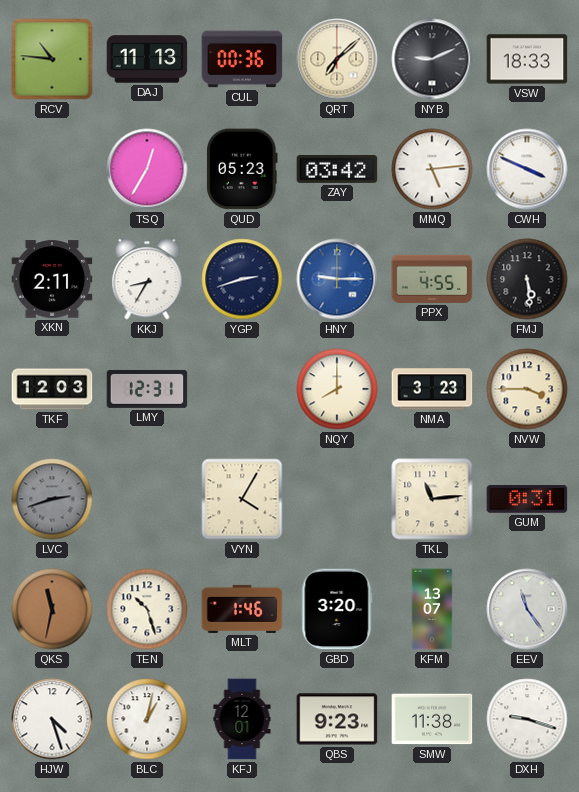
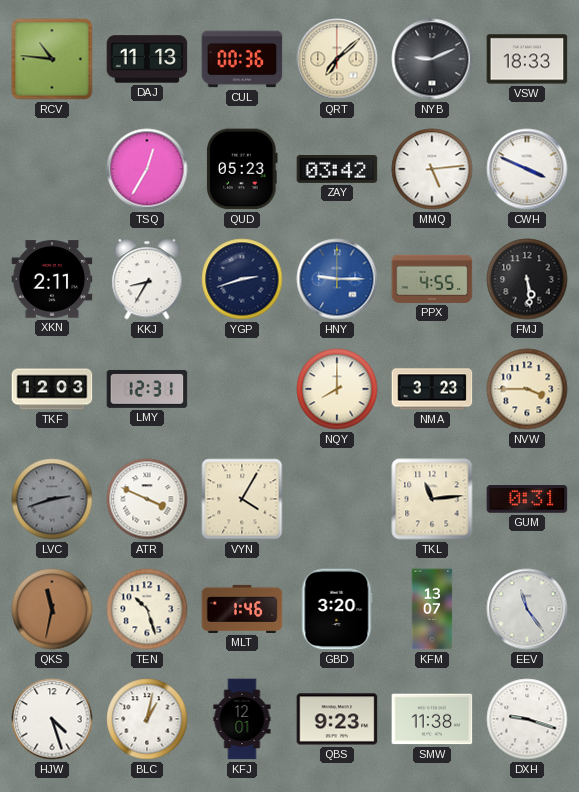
ATR: none -> 3:49 (147, 499)
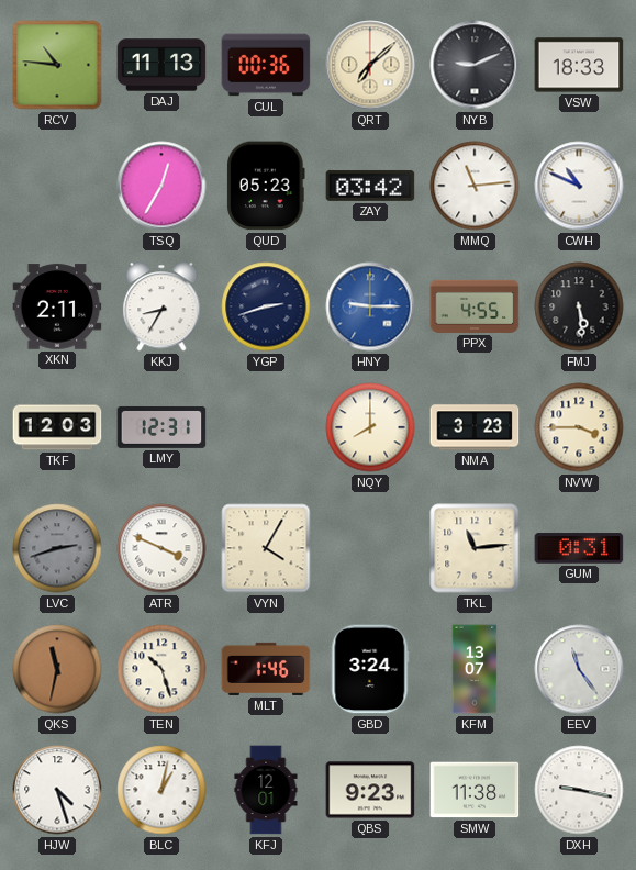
MMQ: 5:14 -> 11:14 (475, 186)
CWH: 3:49 -> 10:49 (579, 186)
GBD: 3:20 -> 3:24 (370, 669)
DXH: 9:18 -> 9:17 (579, 790)
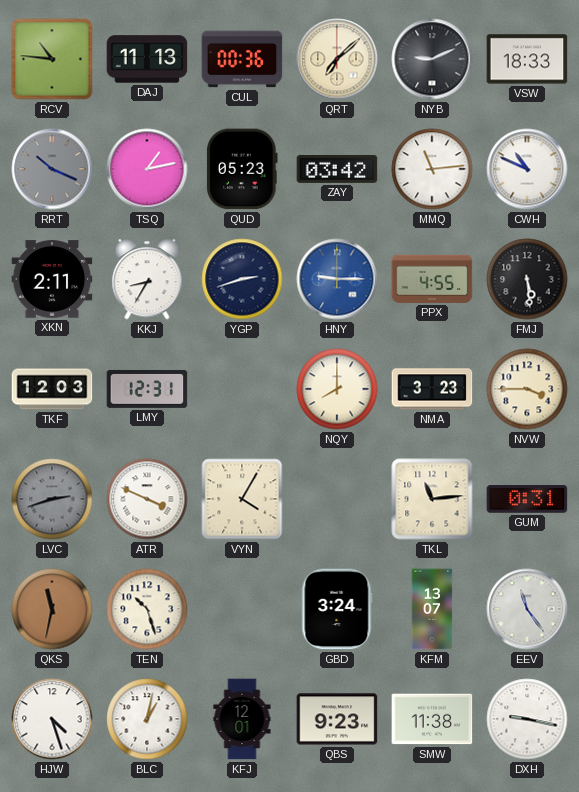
RRT: none -> 10:19 (52, 169)
TSQ: 12:35 -> 1:13 (147, 169)
MLT: 1:46 -> none (266, 669)
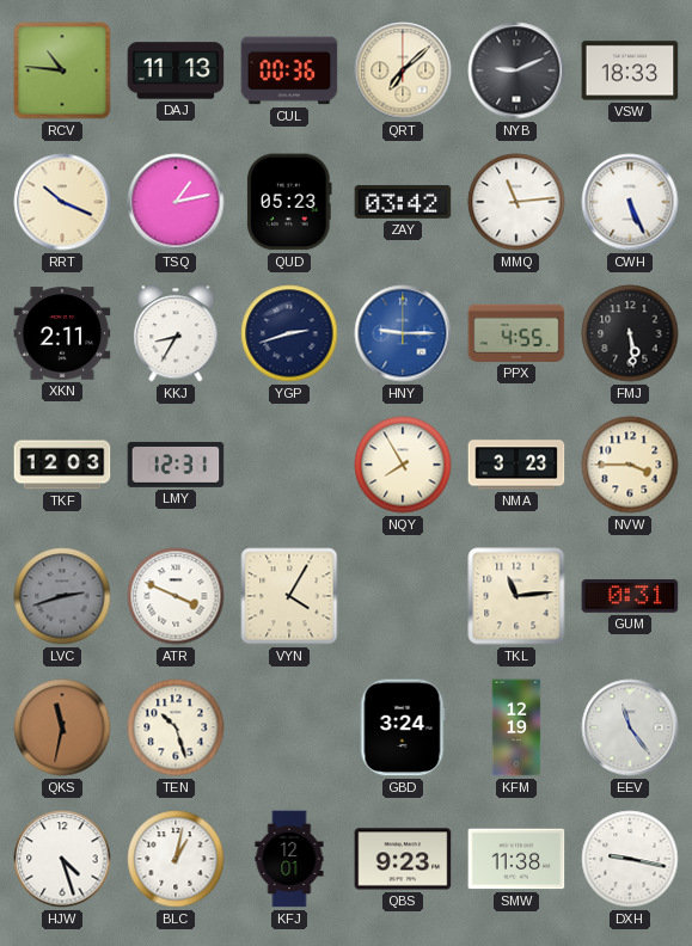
RRT dial: grey -> cream (62, 202)
CWH: 10:49 -> 5:26 (630, 202)
NQY: 8:00 -> 7:55 (403, 465)
KFM: 13:07 -> 12:19 (516, 727)
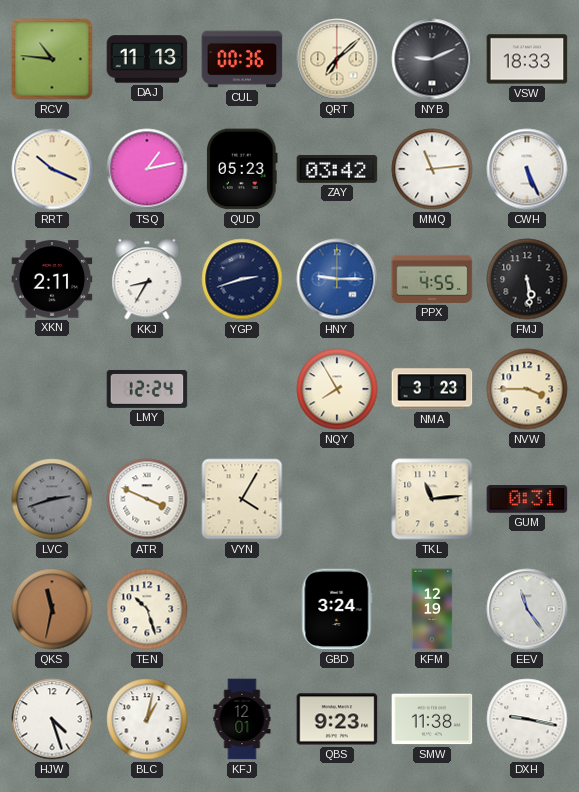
TKF: 12:03 -> none (62, 465)
LMY: 12:31 -> 12:24 (147, 389)
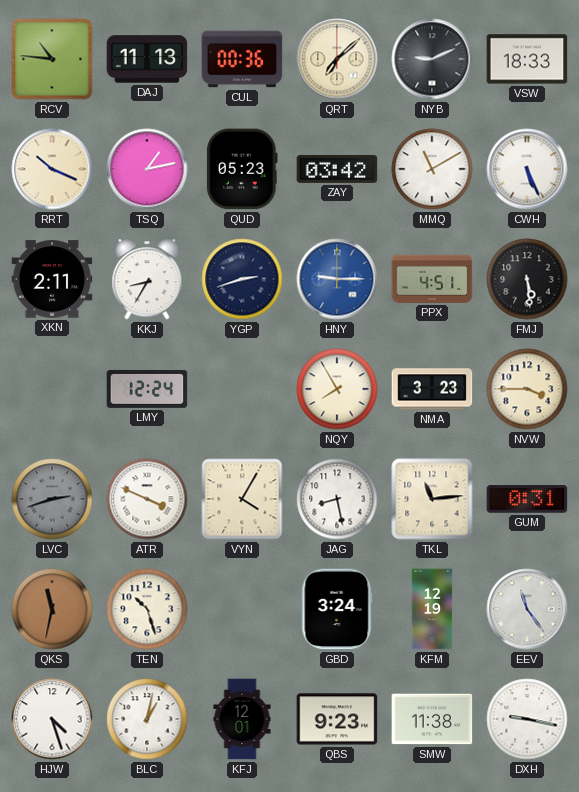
MMQ: 11:14 -> 11:10 (432, 169)
PPX: 4:55 -> 4:51 (432, 279)
JAG: none -> 8:28 (337, 499)
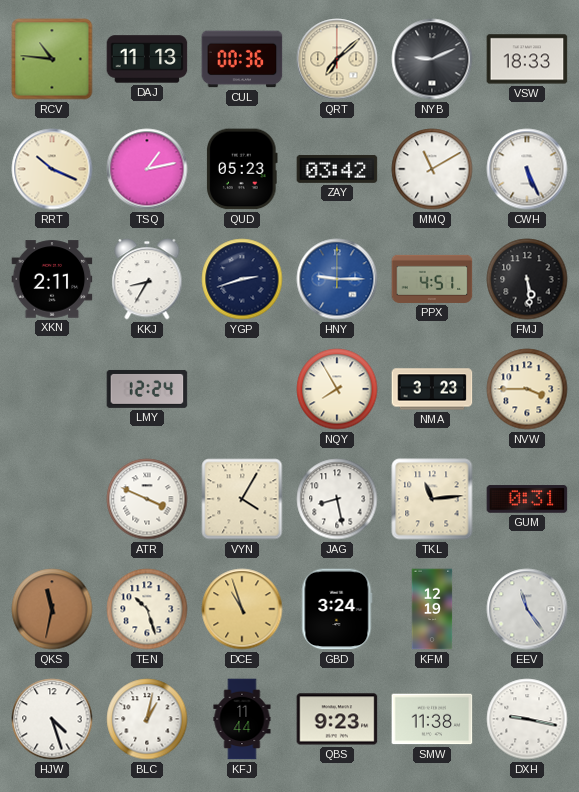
LVC: 2:42 -> none (52, 499)
DCE: none -> 10:57 (242, 609)
KFJ: 12:01 -> 11:44 (242, 719)
